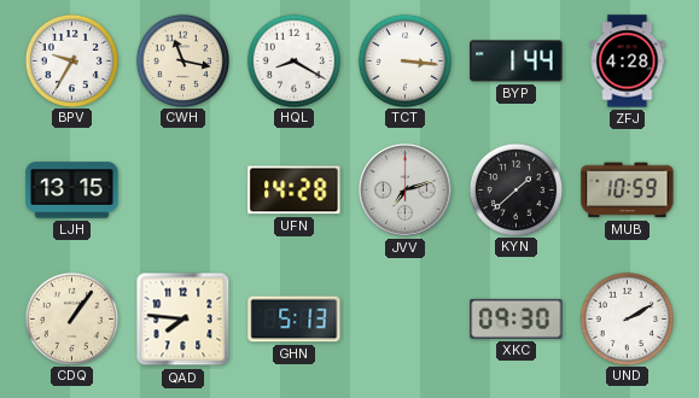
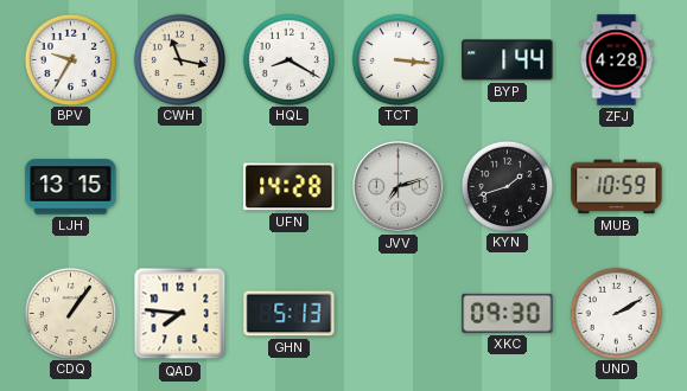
KYN: 1:38 -> 1:42 (507, 186)
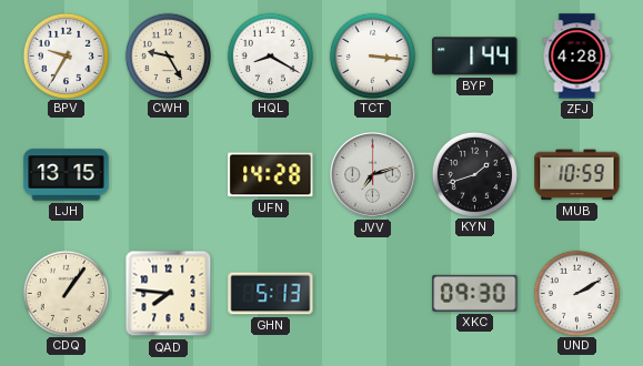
CWH: 11:17 -> 9:25 (168, 55)
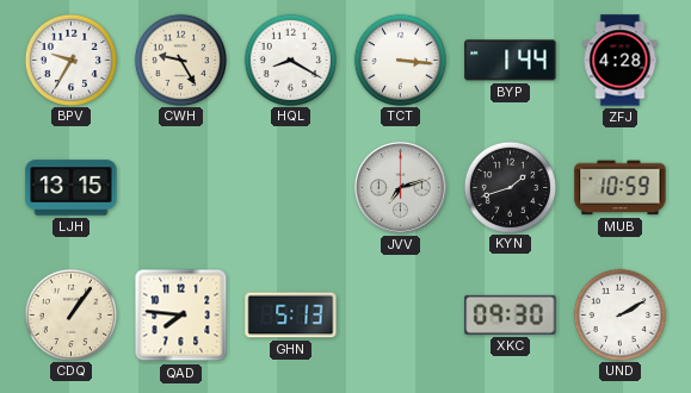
UFN: 14:28 -> none (271, 175)
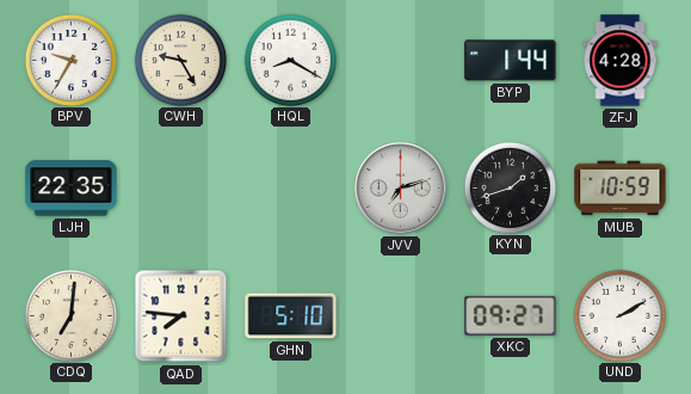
TCT: 3:16 -> none (400, 60)
LJH: 13:15 -> 22:35 (72, 189)
CDQ: 1:06 -> 7:01 (70, 315)
GHN: 5:13 -> 5:10 (291, 316)
XKC: 09:30 -> 09:27 (511, 315)
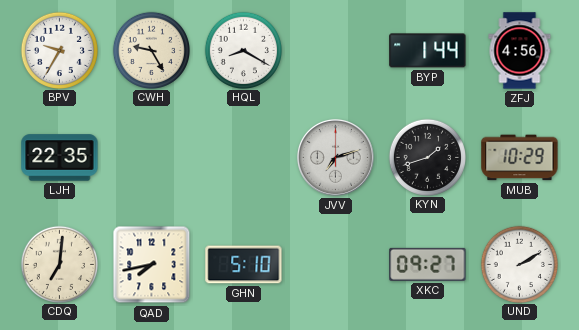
ZFJ: 4:28 -> 4:56 (520, 51)
MUB: 10:59 -> 10:29 (520, 158)
QAD: 7:46 -> 7:43 (152, 265)
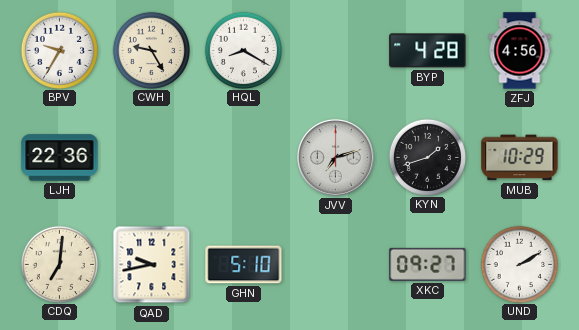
BYP: 1:44 -> 4:28 (428, 51)
LJH: 22:35 -> 22:36 (60, 158)
QAD: 7:43 -> 9:43 (152, 265)
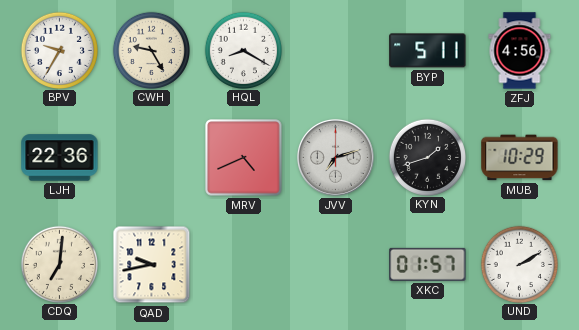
BYP: 4:28 -> 5:11 (428, 51)
MRV: none -> 4:41 (244, 158)
GHN: 5:10 -> none (244, 265)
XKC: 09:27 -> 01:57 (428, 264)
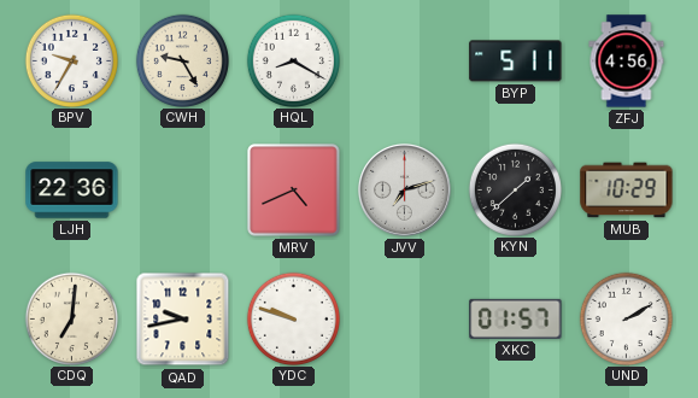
KYN: 1:42 -> 1:38 (515, 189)
YDC: none -> 9:48 (293, 318)
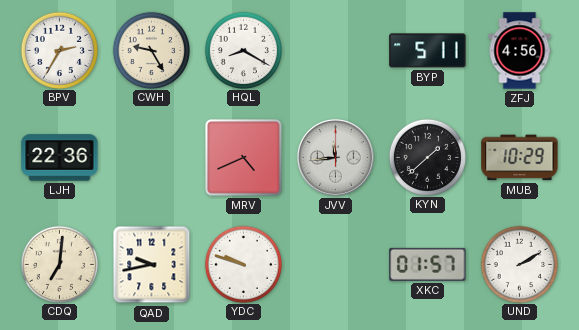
BPV: 9:35 -> 2:35 (59, 50)
JVV: 7:12 -> 11:44 (336, 158)
